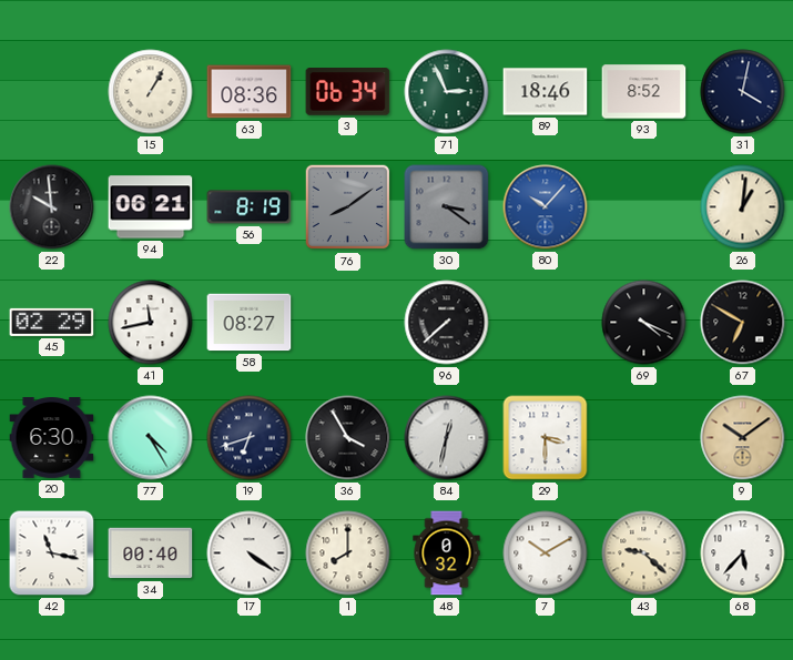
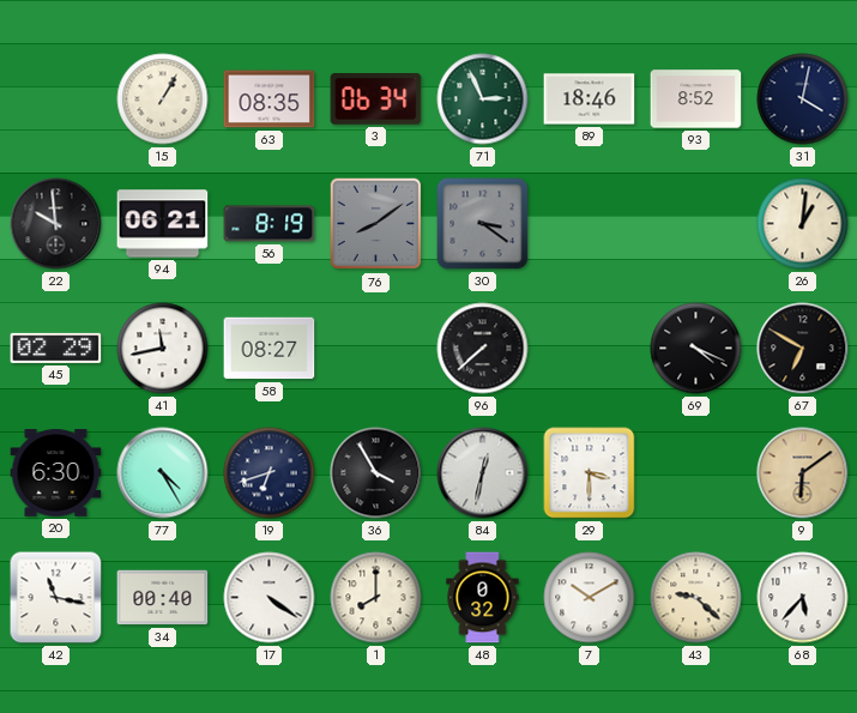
63: 08:36 -> 08:35 (270, 99)
80: 10:07 -> none (546, 207)
9: 10:09 -> 6:09 (803, 473)
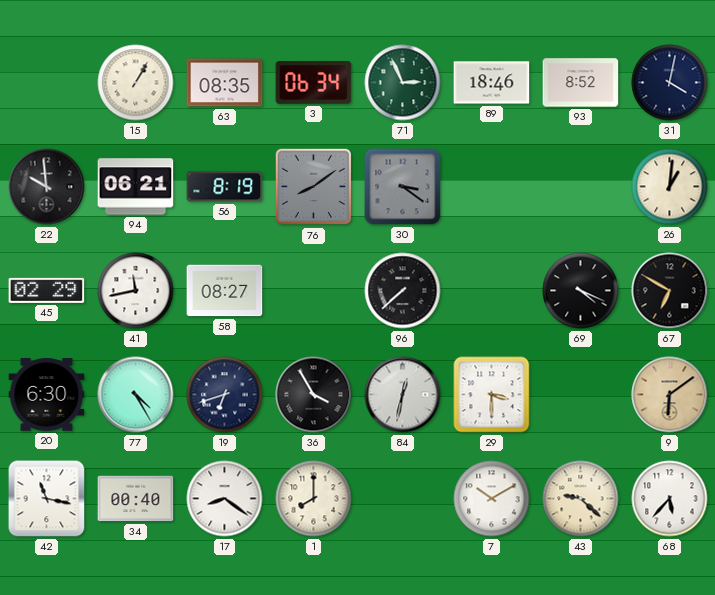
17: 4:21 -> 8:21 (225, 499)
48: 0:32 -> none (483, 598)
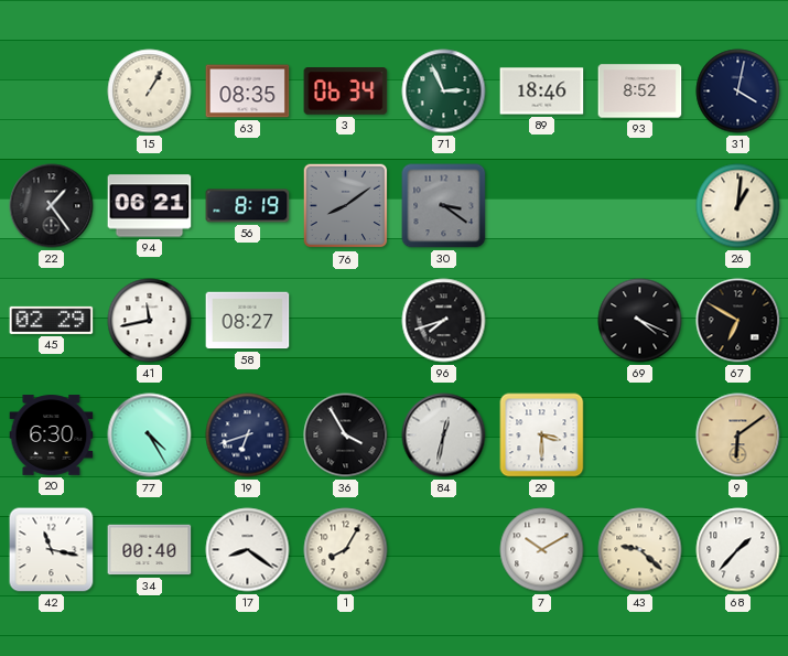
22: 9:59 -> 1:24 (52, 206)
96: 7:38 -> 7:42 (444, 321)
1: 8:00 -> 8:05 (346, 550)
68: 5:37 -> 1:37 (738, 550)
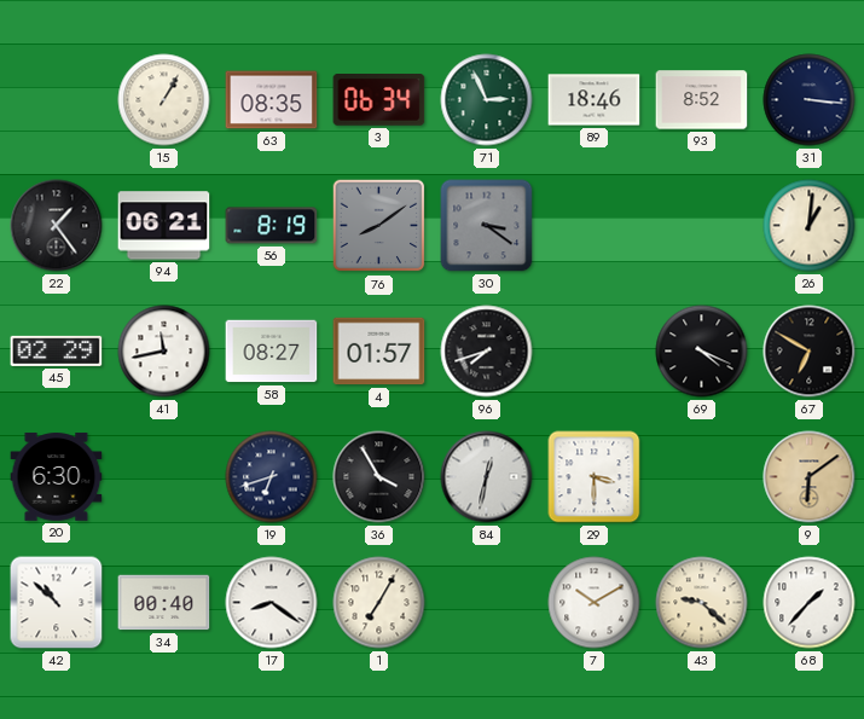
31: 4:02 -> 3:16 (810, 100)
4: none -> 01:57 (379, 352)
77: 4:25 -> none (150, 435)
42: 11:17 -> 10:52 (57, 603)
1: 8:05 -> 7:05 (379, 603)
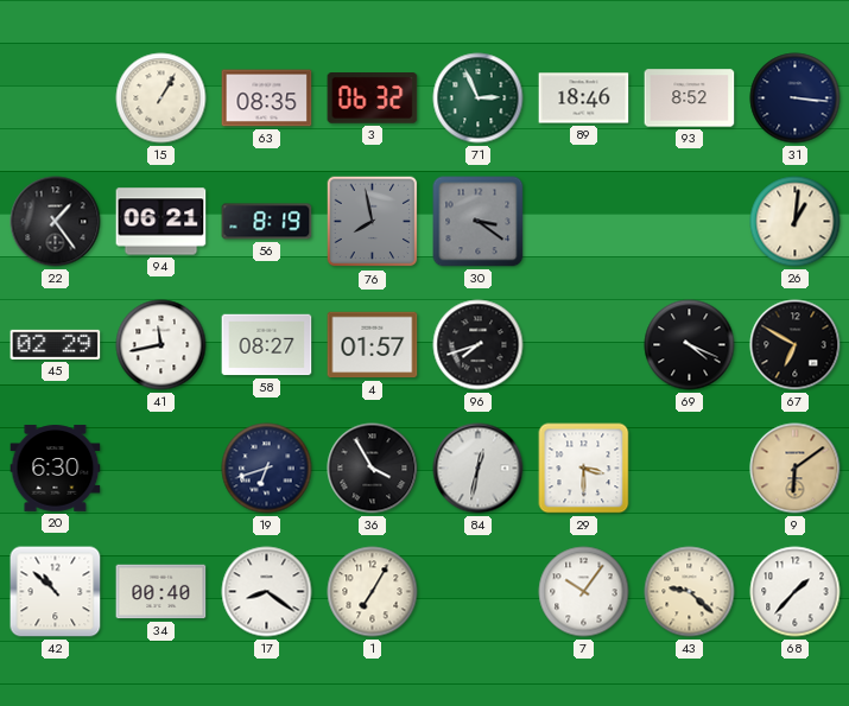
3: 06:34 -> 06:32 (373, 98)
76: 8:09 -> 7:58 (373, 222)
7: 10:10 -> 10:06 (584, 592)
